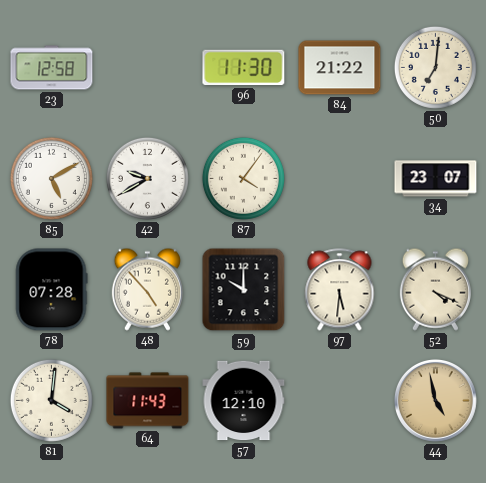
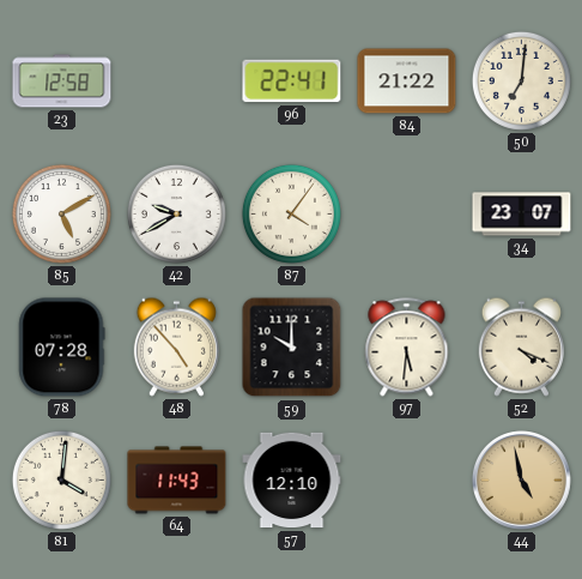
96: 11:30 -> 22:41 (292, 82)
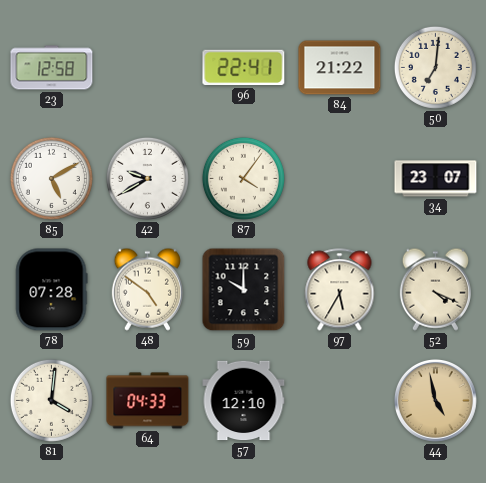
48: 4:53 -> 4:51 (147, 289)
97: 5:31 -> 5:35 (340, 290)
64: 11:43 -> 04:33 (148, 401)
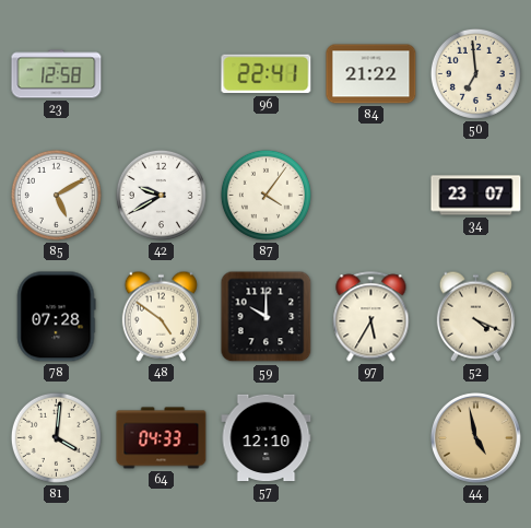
50: 7:01 -> 6:59 (475, 73)
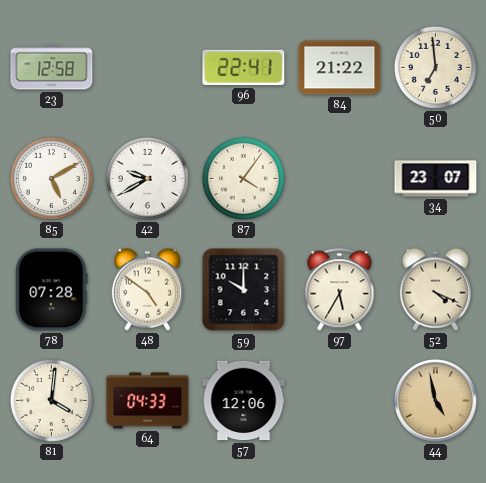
57: 12:10 -> 12:06 (244, 401)
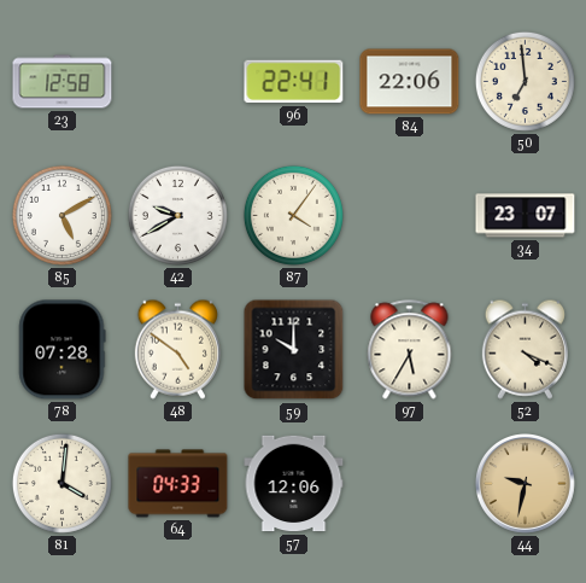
84: 21:22 -> 22:06 (410, 82)
44: 4:58 -> 9:32 (525, 483)
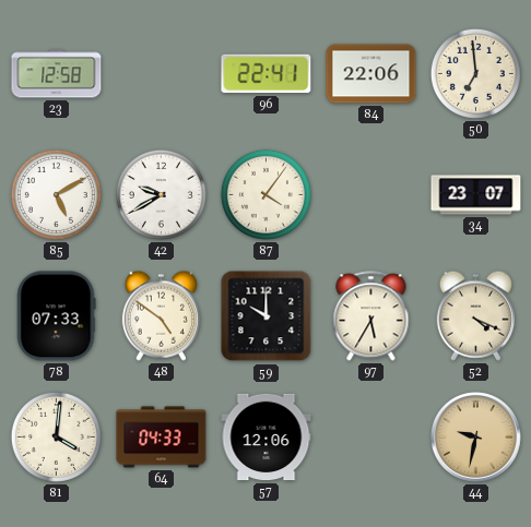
78: 07:28 -> 07:33 (57, 316)
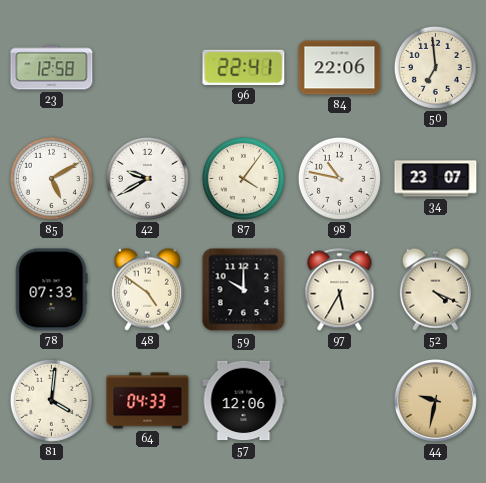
98: none -> 10:47 (339, 178)
